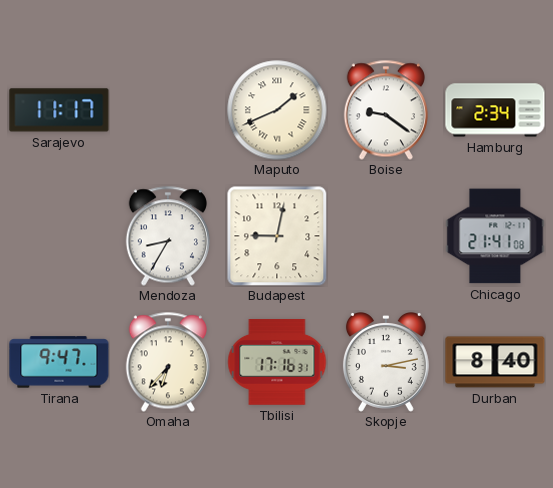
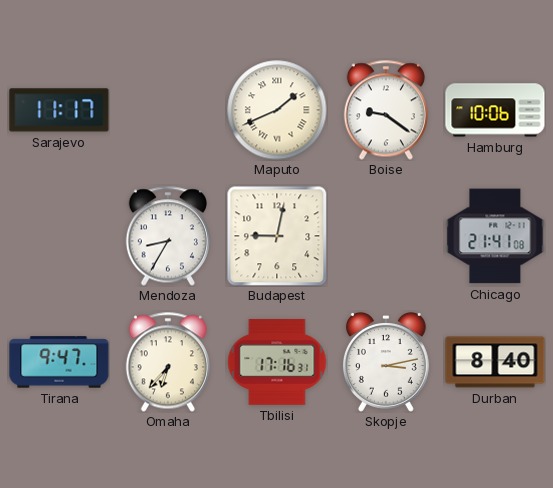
Hamburg: 2:34 -> 10:06 (495, 110)
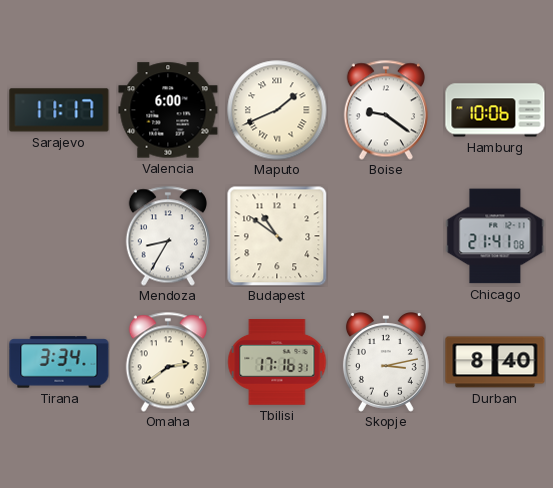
Valencia: none -> 6:00 (168, 110)
Budapest: 9:02 -> 10:51 (277, 236)
Tirana: 9:47 -> 3:34 (59, 362)
Omaha: 6:37 -> 2:39 (168, 362)
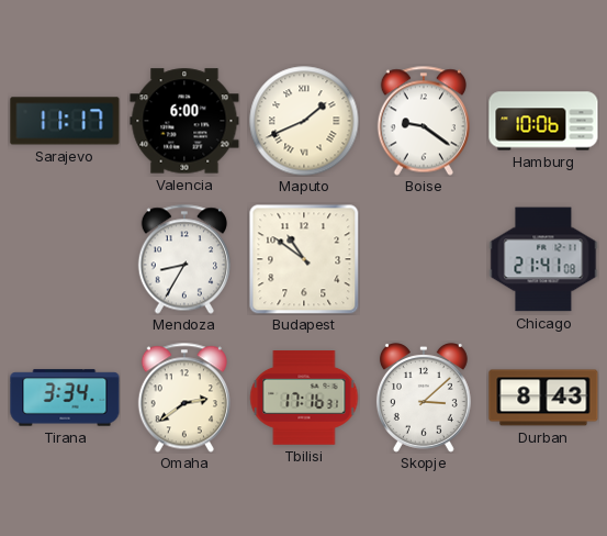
Skopje: 3:13 -> 3:08 (424, 399)
Durban: 8:40 -> 8:43 (543, 398)
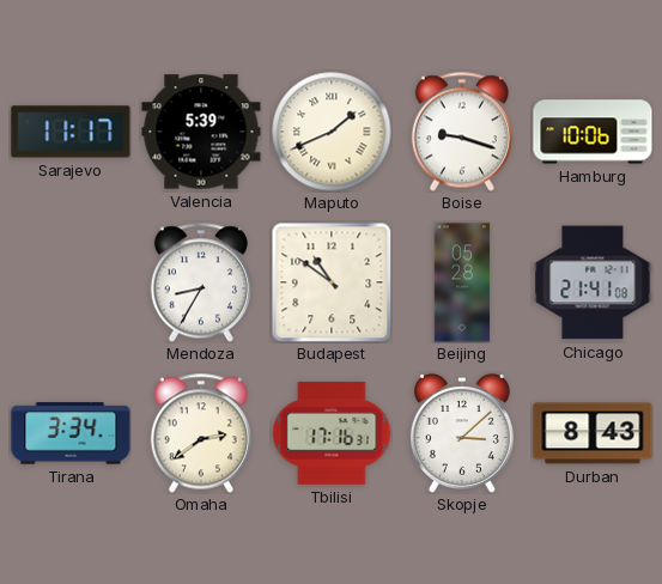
Valencia: 6:00 -> 5:39 (201, 132)
Boise: 9:21 -> 9:18 (462, 132)
Beijing: none -> 05:28 (462, 282)
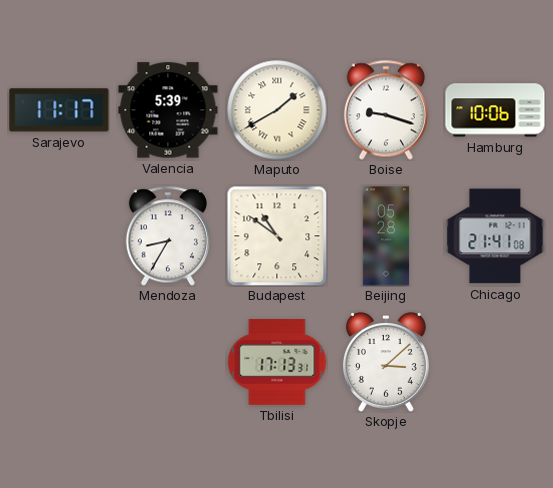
Maputo: 1:41 -> 1:40 (277, 110)
Tirana: 3:34 -> none (71, 433)
Omaha: 2:39 -> none (201, 433)
Tbilisi: 17:16 -> 17:13 (277, 362)
Durban: 8:43 -> none (593, 433)
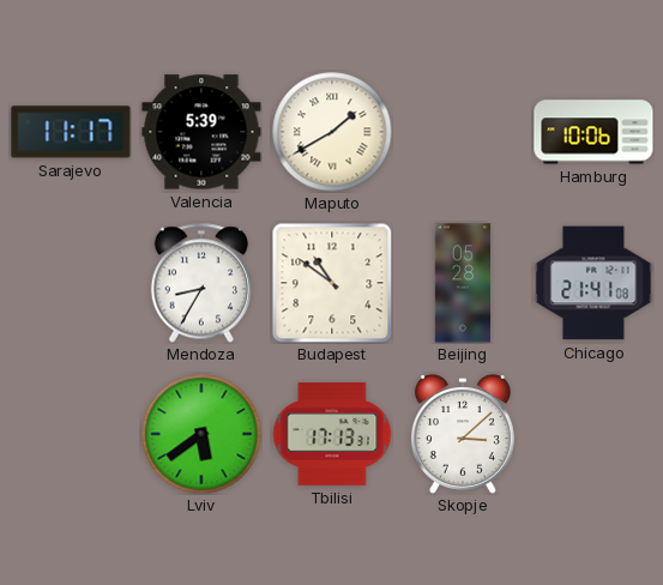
Boise: 9:18 -> none (386, 110)
Lviv: none -> 5:39 (201, 434)
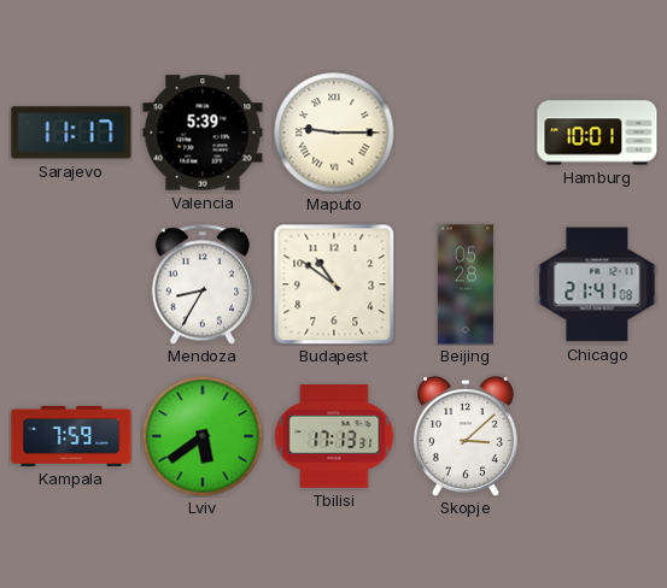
Maputo: 1:40 -> 9:15 (334, 133)
Hamburg: 10:06 -> 10:01 (597, 133)
Kampala: none -> 7:59 (71, 436)
